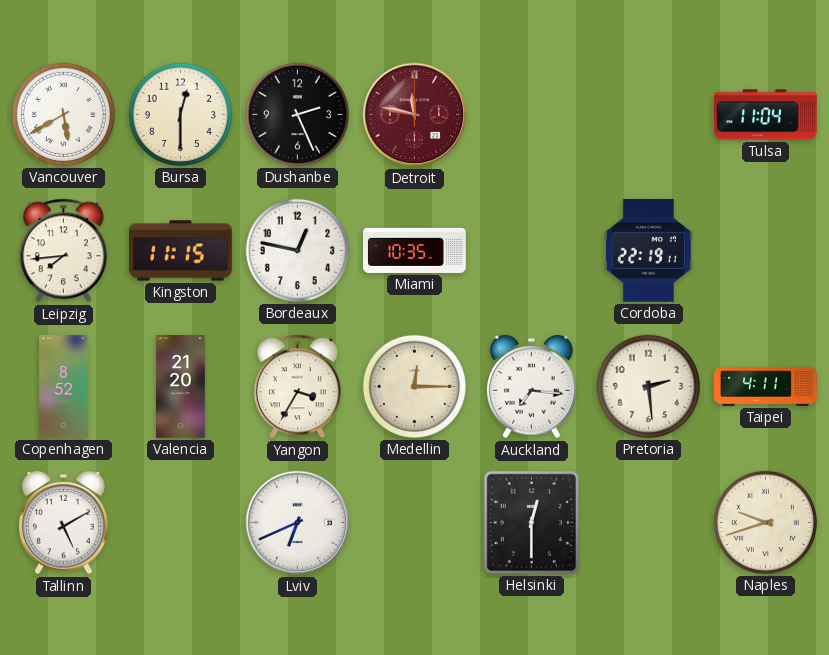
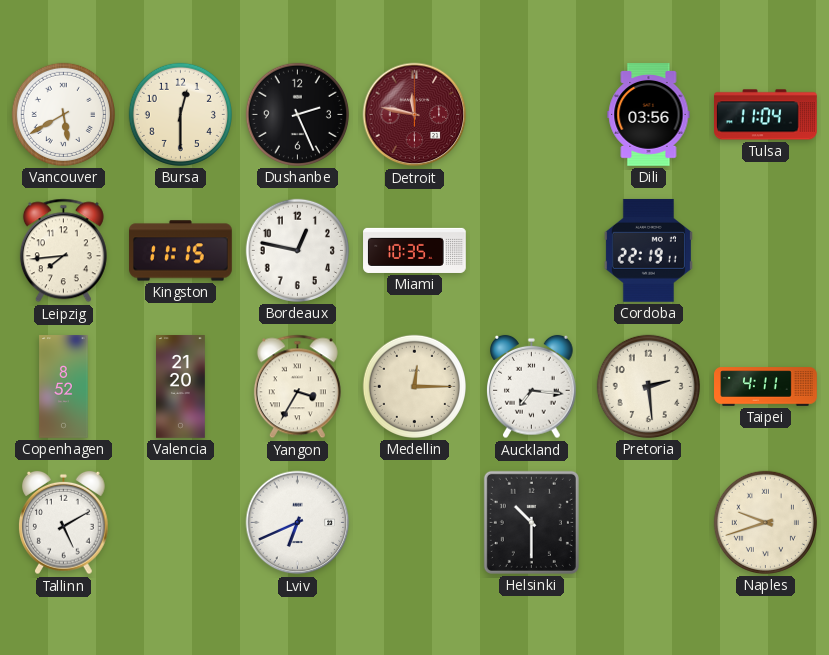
Dili: none -> 03:56 (649, 115)
Helsinki: 12:30 -> 10:30 (531, 522)
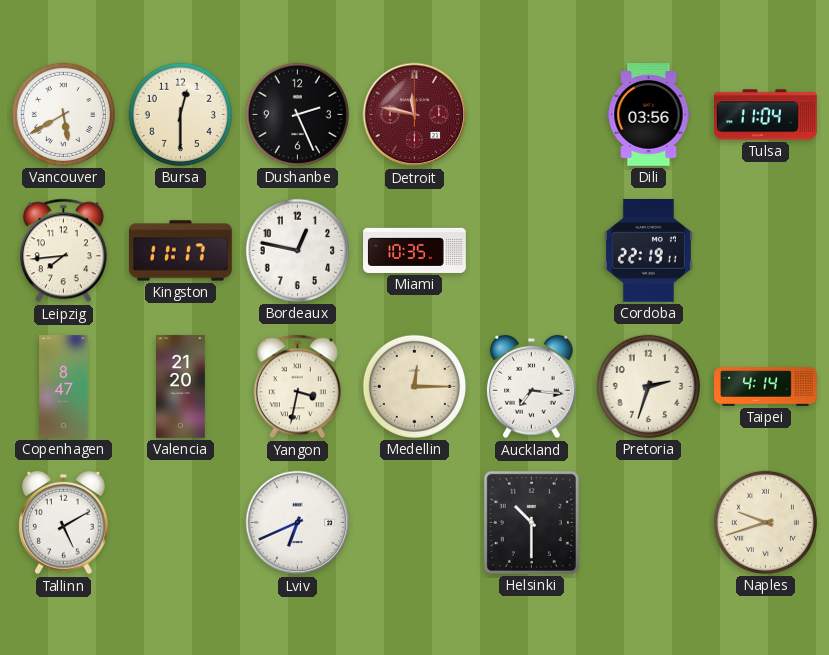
Kingston: 11:15 -> 11:17 (181, 251)
Copenhagen: 8:52 -> 8:47 (64, 387)
Yangon: 3:35 -> 3:32 (297, 387)
Pretoria: 2:29 -> 2:33 (648, 386)
Taipei: 4:11 -> 4:14 (766, 387)
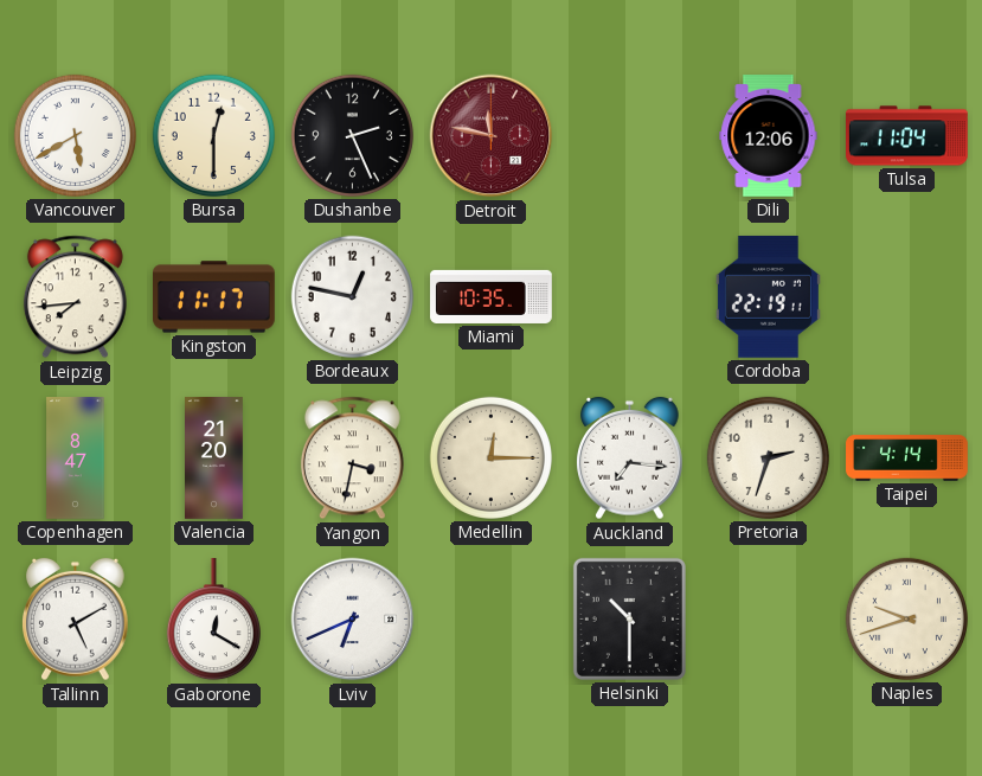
Dili: 03:56 -> 12:06 (769, 136)
Gaborone: none -> 12:20 (213, 621)
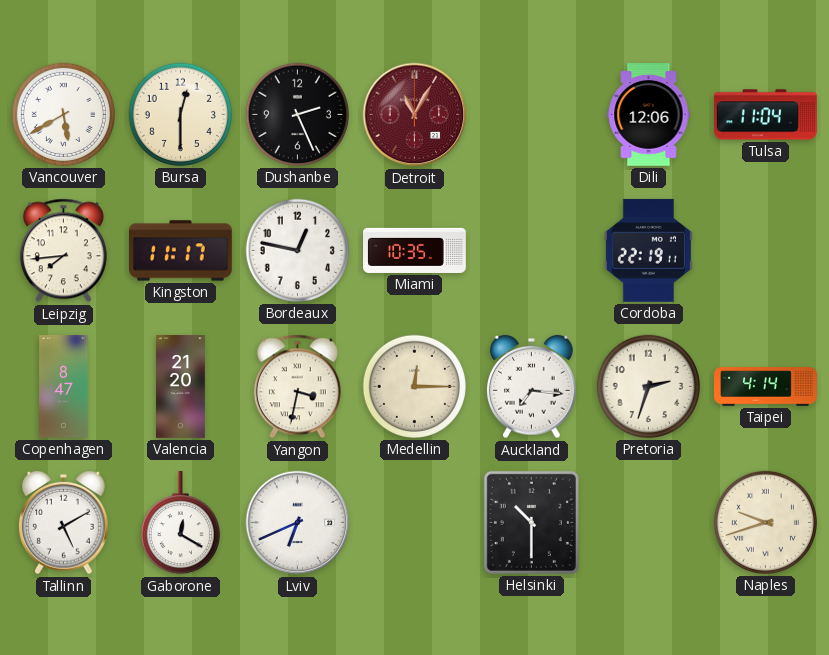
Detroit: 11:47 -> 11:05 (415, 115)
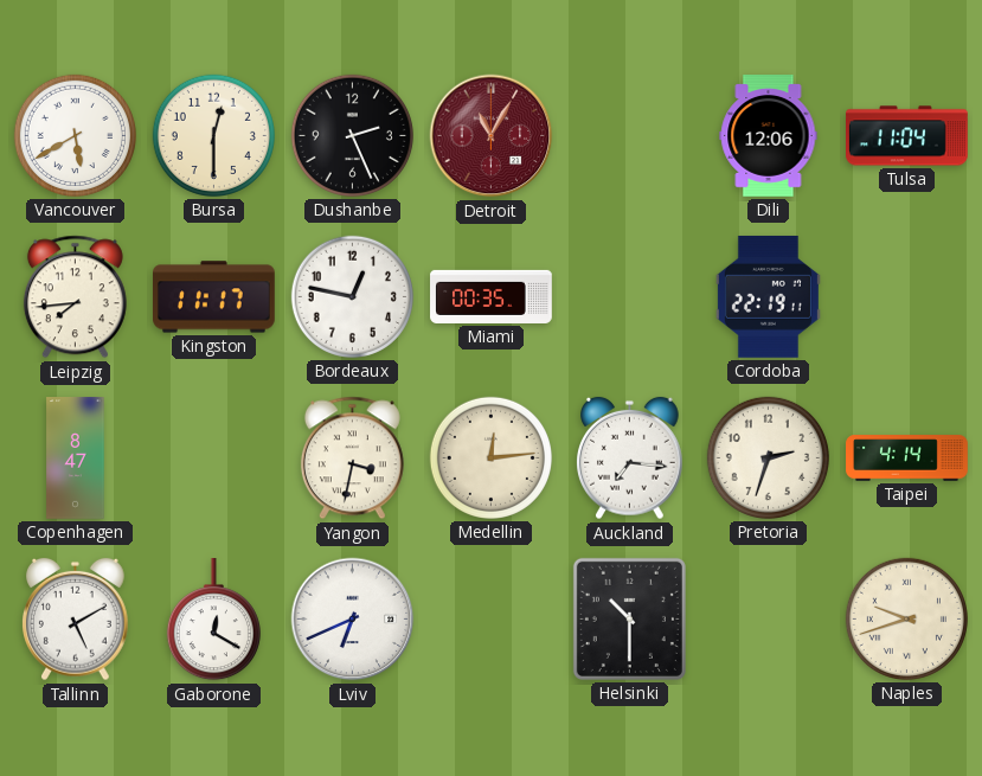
Miami: 10:35 -> 00:35 (492, 296)
Valencia: 21:20 -> none (181, 387)
Medellin: 12:15 -> 12:14 (490, 457)
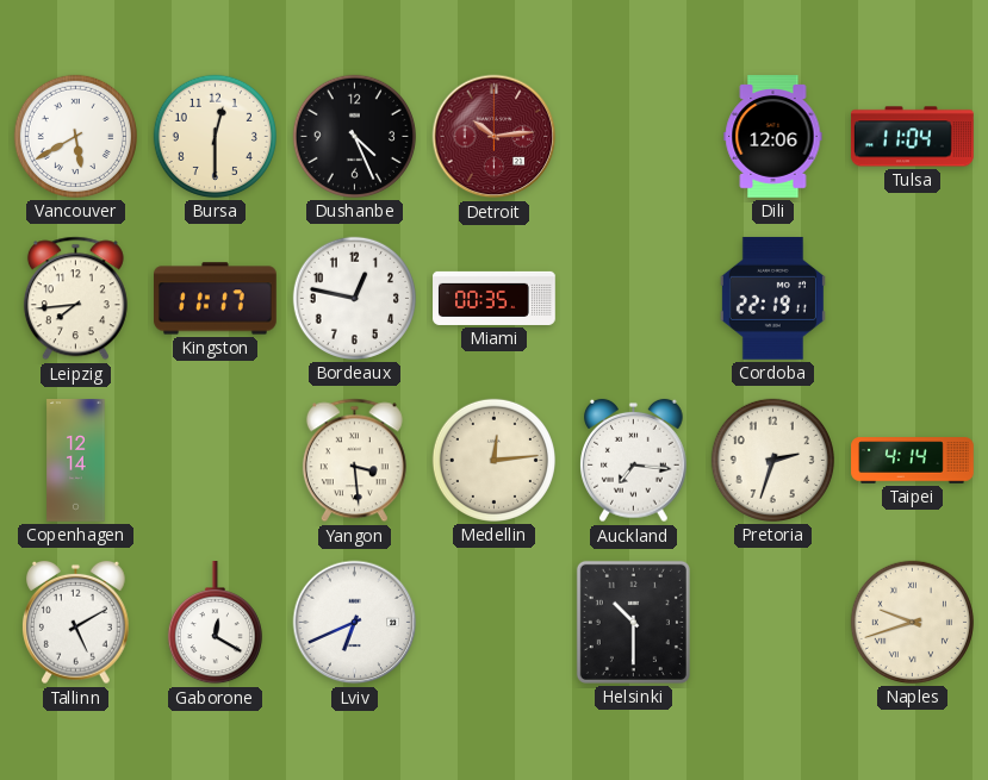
Dushanbe: 2:26 -> 4:26 (354, 136)
Detroit: 11:05 -> 10:14 (495, 137)
Copenhagen: 8:47 -> 12:14 (76, 461)
Yangon: 3:32 -> 3:29 (354, 461)
